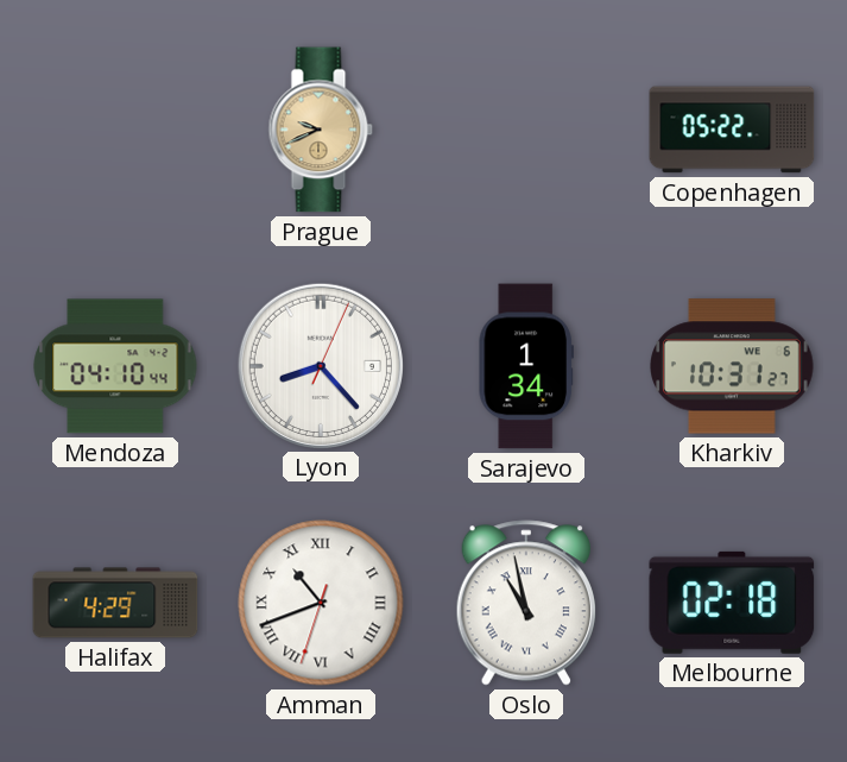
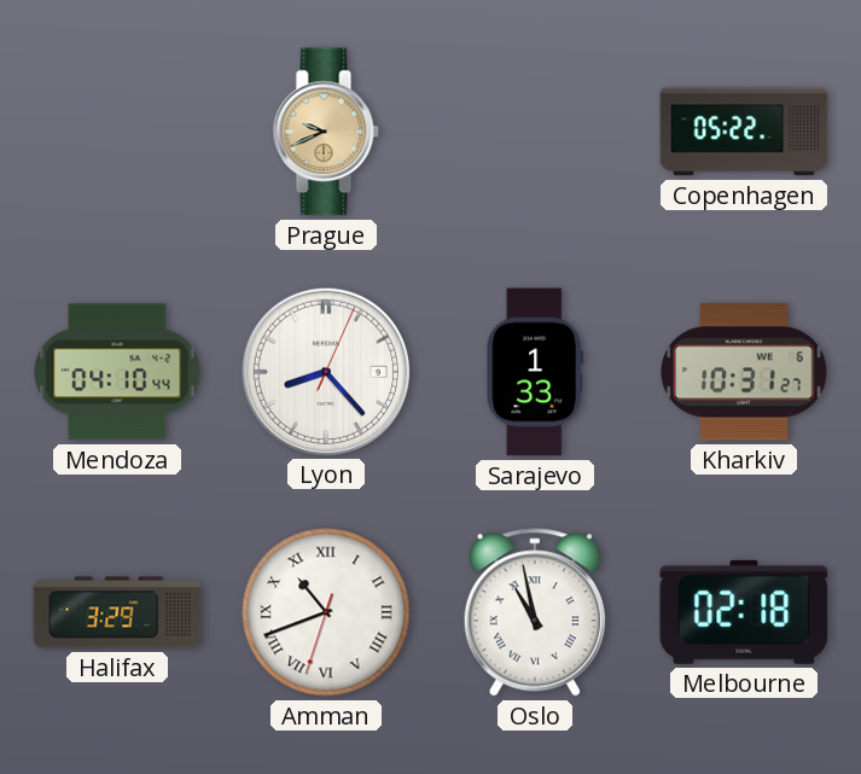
Sarajevo: 1:34 -> 1:33 (534, 372)
Halifax: 4:29 -> 3:29 (117, 612)
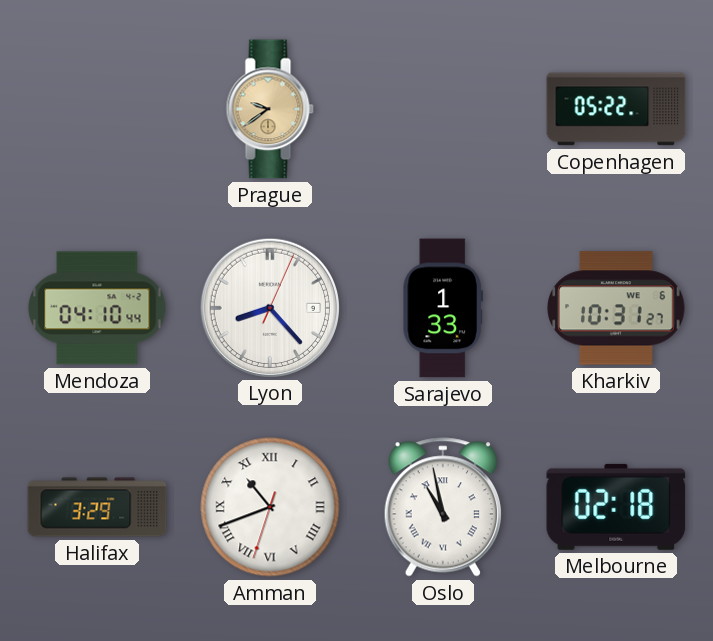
Prague: 9:41 -> 9:39 (270, 109)
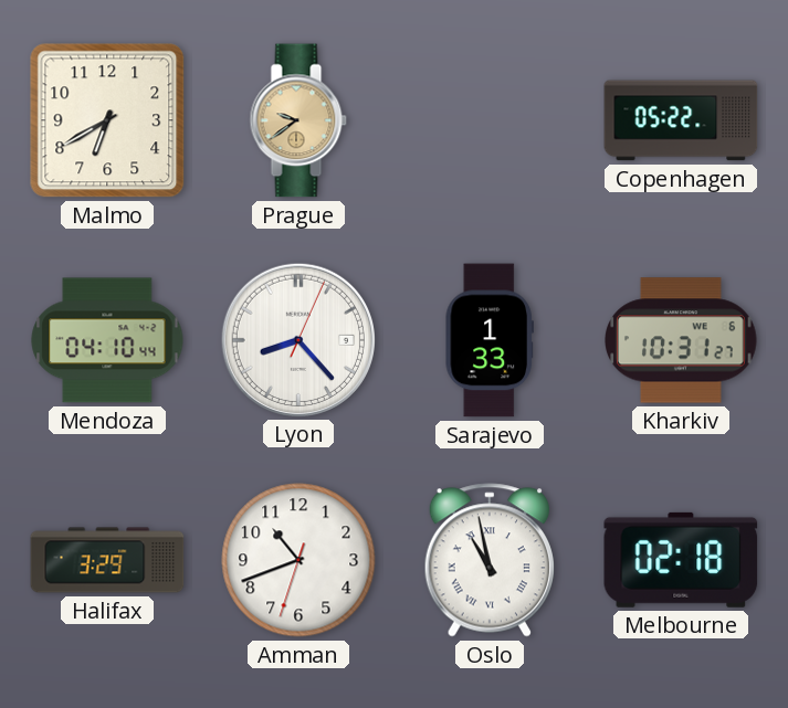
Malmo: none -> 6:40 (107, 120)
Amman numerals: Roman -> Arabic (298, 560)
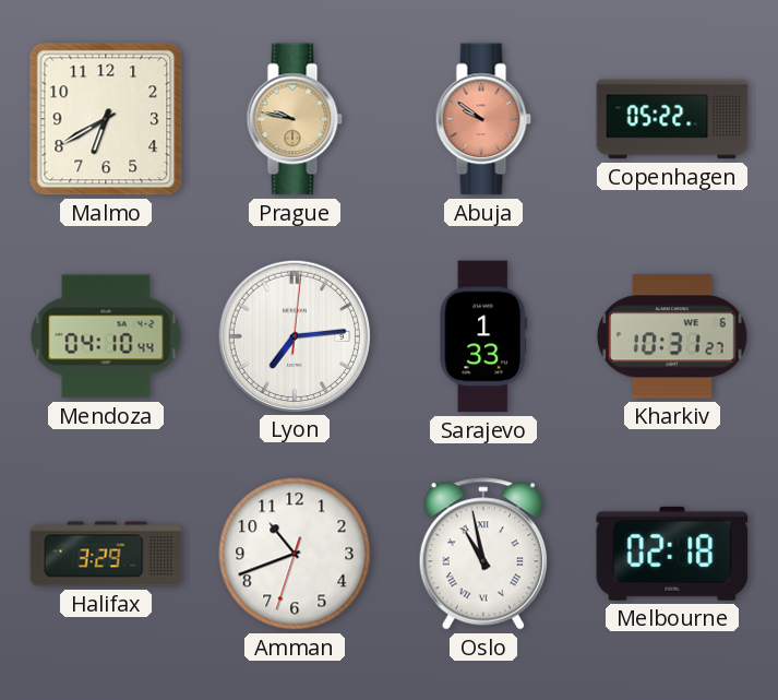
Prague: 9:39 -> 9:47 (295, 119)
Abuja: none -> 9:51 (483, 119)
Lyon: 8:23 -> 7:14 (294, 335)
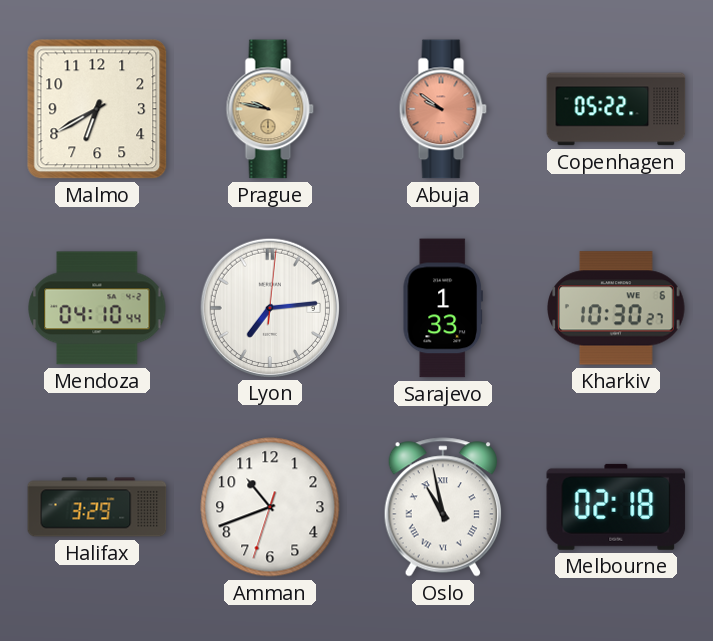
Kharkiv: 10:31 -> 10:30 (616, 308)
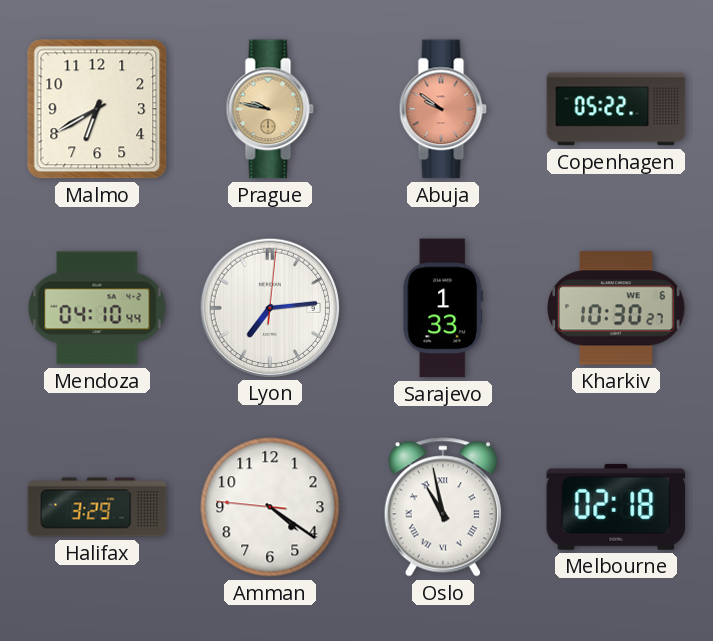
Amman: 10:41 -> 4:20 (270, 507)
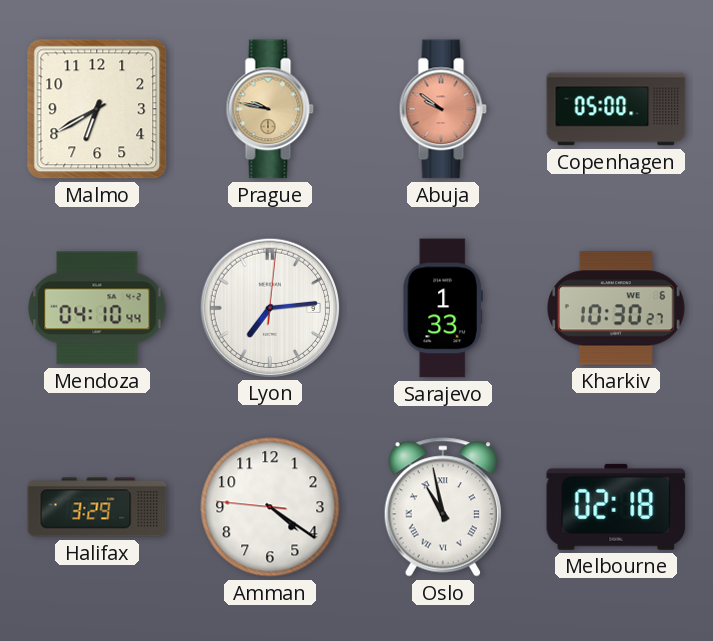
Copenhagen: 05:22 -> 05:00 (616, 109)
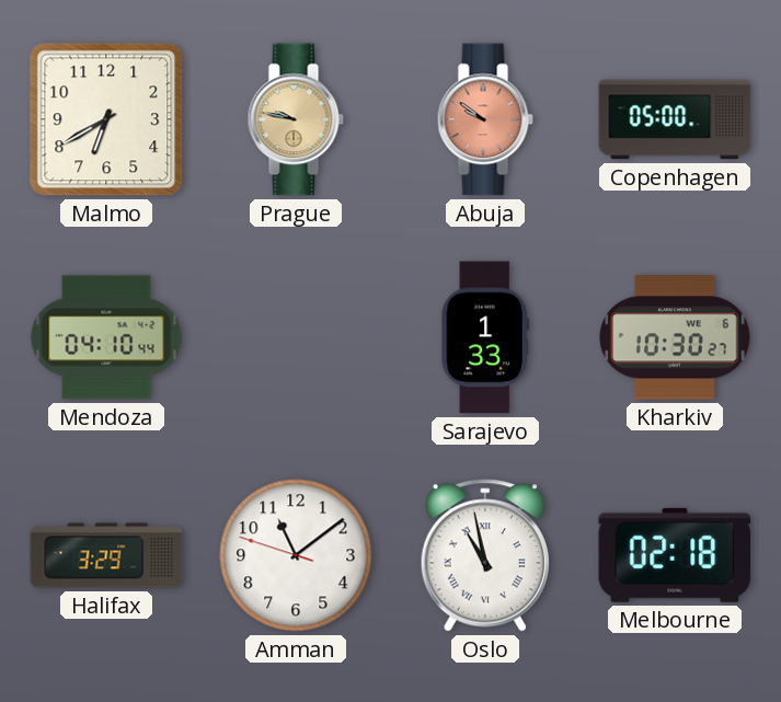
Lyon: 7:14 -> none (269, 307)
Amman: 4:20 -> 11:08 (296, 555)
